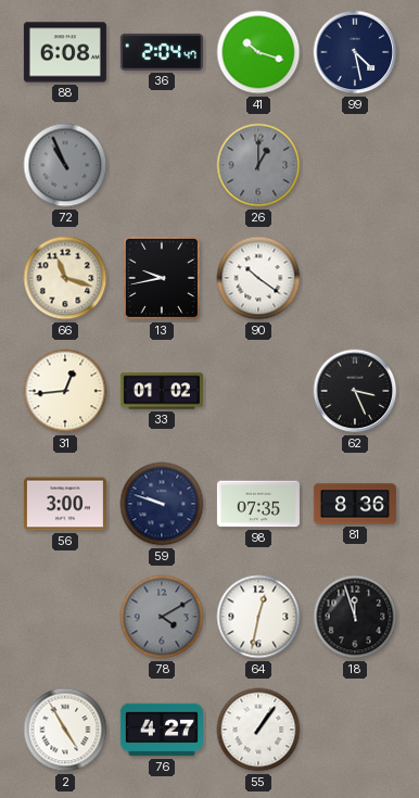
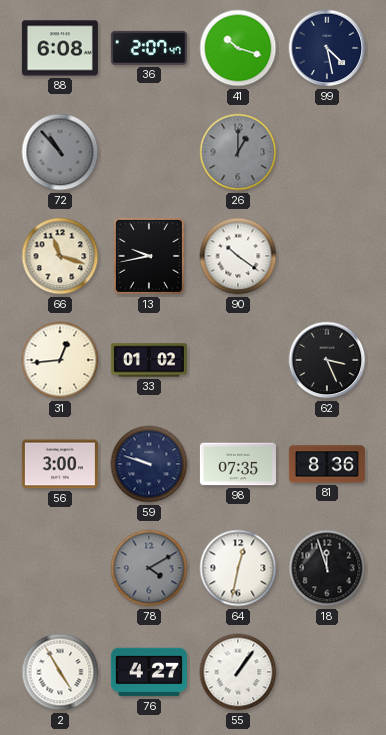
36: 2:04 -> 2:07 (149, 48)
72: 10:56 -> 10:53 (60, 152)
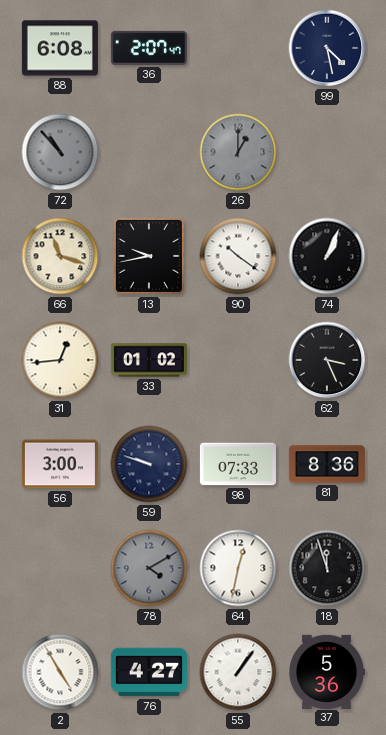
41: 10:18 -> none (238, 48)
74: none -> 1:04 (327, 256)
98: 07:35 -> 07:33 (238, 464)
37: none -> 5:36 (327, 671)
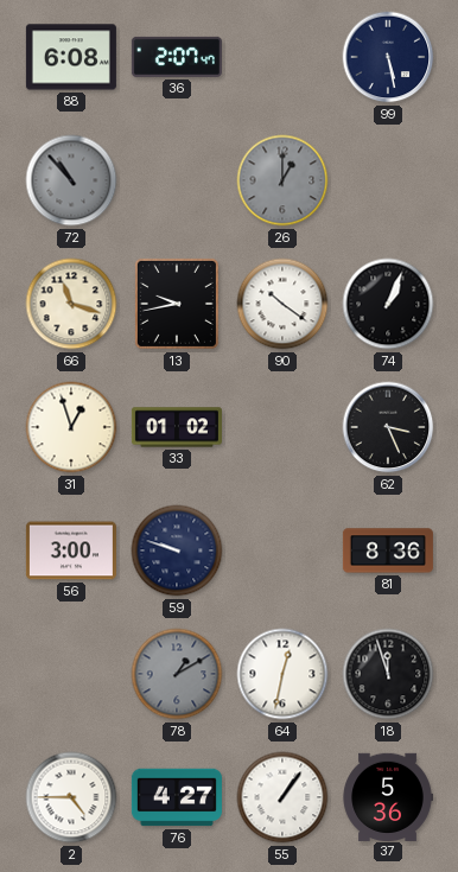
99: 4:28 -> 5:28 (388, 57)
31: 12:44 -> 12:57 (71, 427)
98: 07:33 -> none (238, 464)
78: 4:10 -> 1:10 (177, 674)
2: 4:55 -> 4:45 (71, 797)
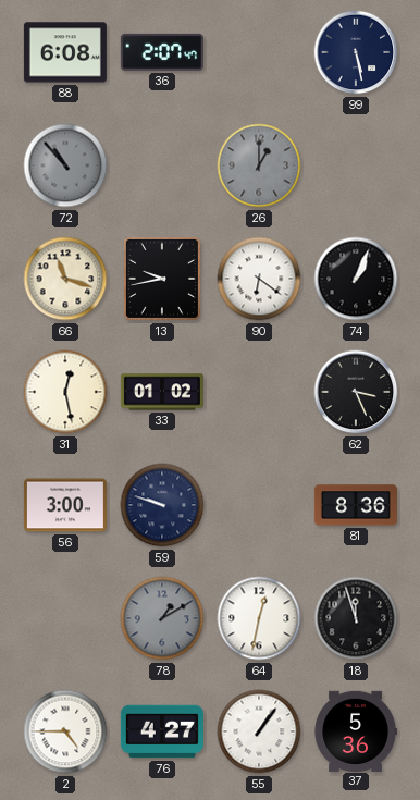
90: 10:21 -> 6:21 (259, 279)
31: 12:57 -> 12:28 (65, 392)
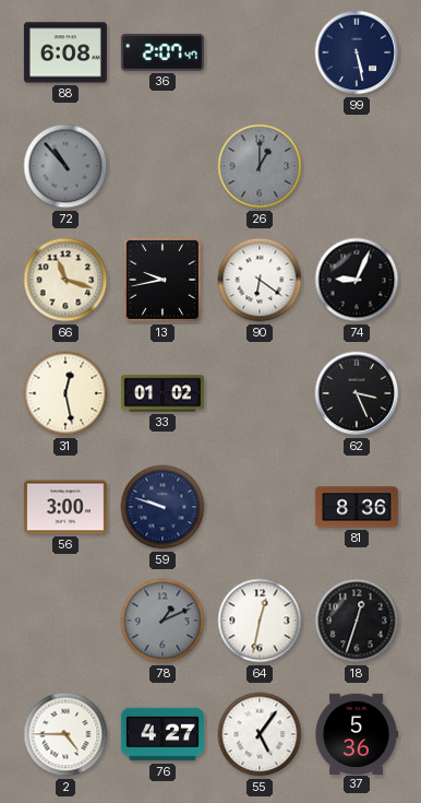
74: 1:04 -> 9:04 (357, 280)
78: 1:10 -> 1:11 (163, 621)
18: 11:57 -> 12:33 (357, 621)
55: 1:06 -> 5:06 (260, 734)
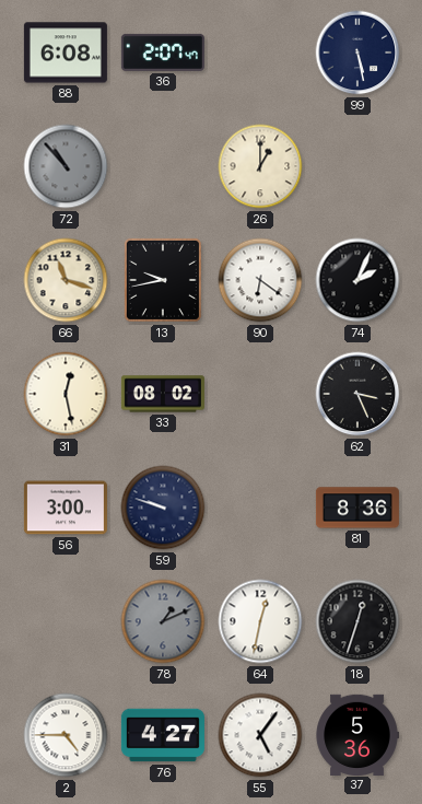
26 dial: grey -> cream (260, 166)
74: 9:04 -> 2:04 (357, 280)
33: 01:02 -> 08:02 (163, 394)
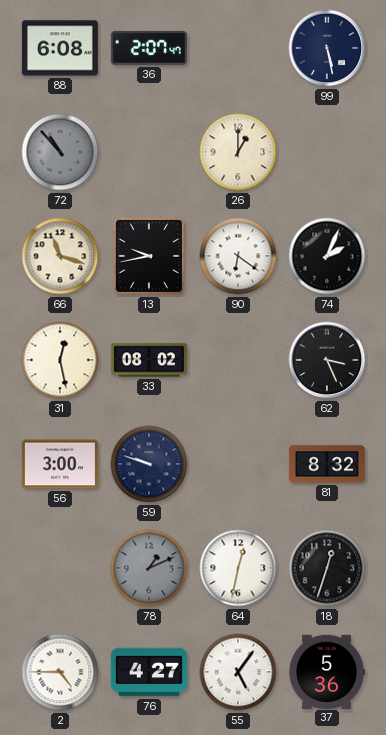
81: 8:36 -> 8:32 (327, 464)
